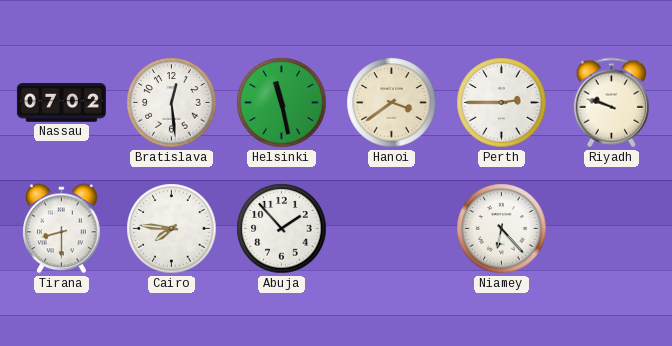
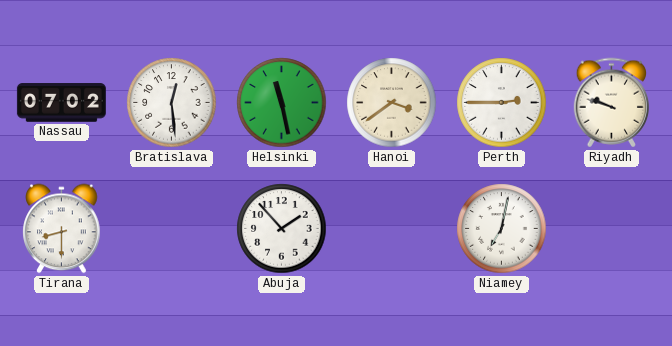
Cairo: 7:46 -> none (172, 229)
Niamey: 6:23 -> 7:02 (502, 229)
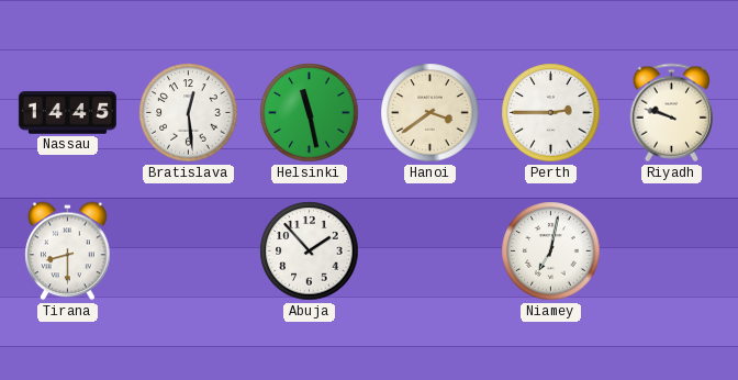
Nassau: 07:02 -> 14:45 (67, 113)
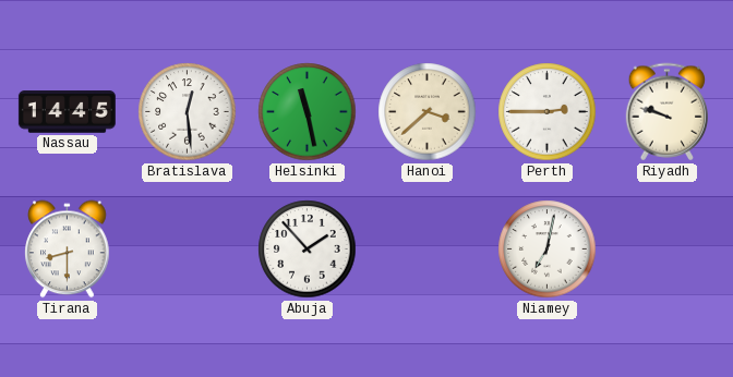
Hanoi: 3:39 -> 3:38 (428, 112)
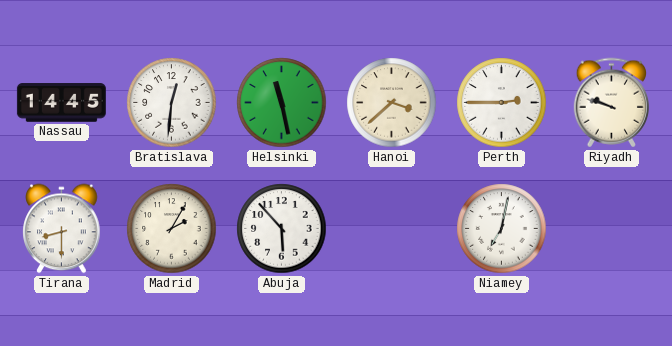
Bratislava: 12:29 -> 12:31 (172, 103)
Madrid: none -> 2:05 (172, 229)
Abuja: 1:53 -> 5:53 (282, 229)
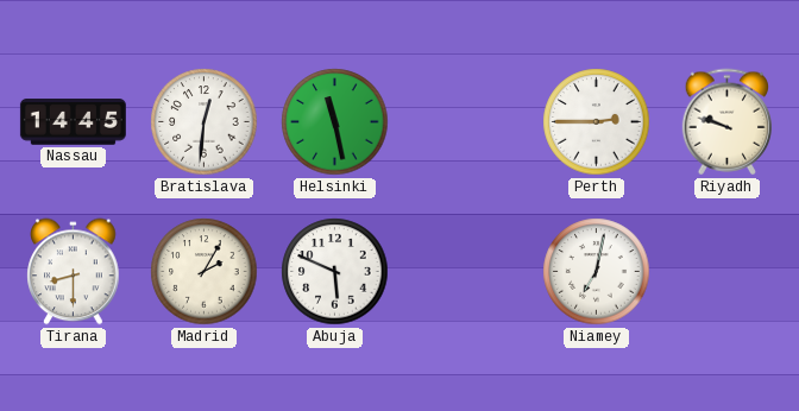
Hanoi: 3:38 -> none (392, 103)
Abuja: 5:53 -> 5:49 (335, 272)
